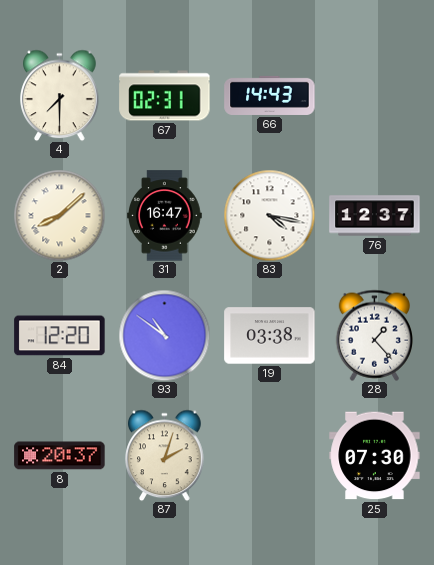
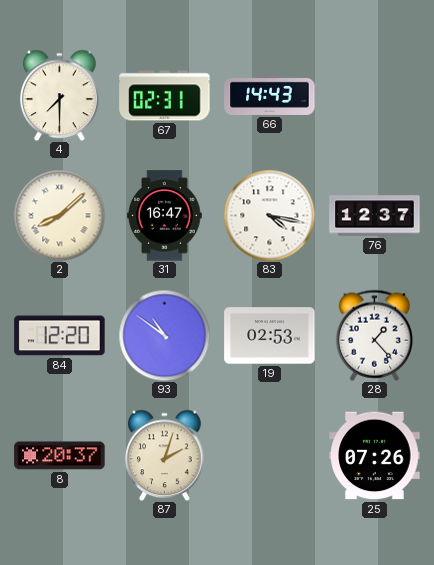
19: 03:38 -> 02:53 (270, 336)
25: 07:30 -> 07:26 (375, 456)
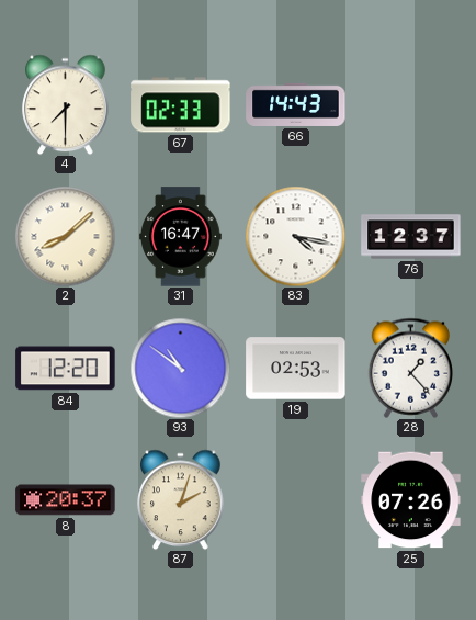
67: 02:31 -> 02:33 (181, 105)
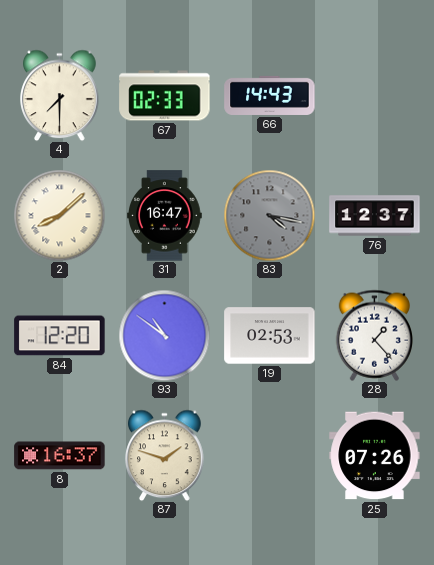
83 dial: white -> grey (269, 215)
8: 20:37 -> 16:37 (60, 456)
87: 2:03 -> 1:48 (165, 455)
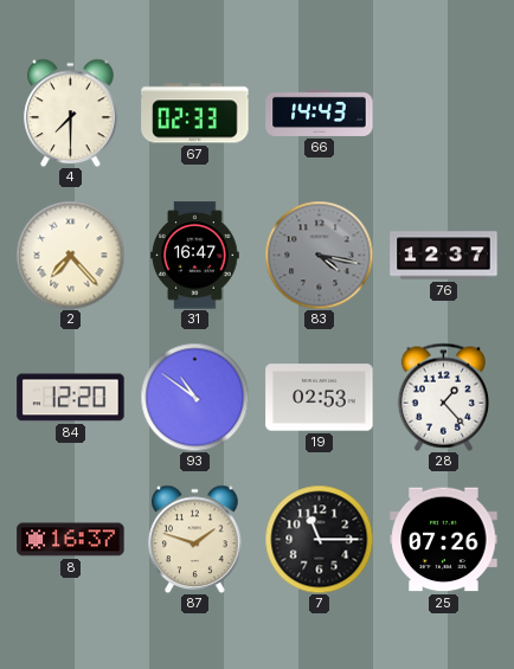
2: 8:08 -> 7:23 (70, 255)
7: none -> 11:15 (319, 539)
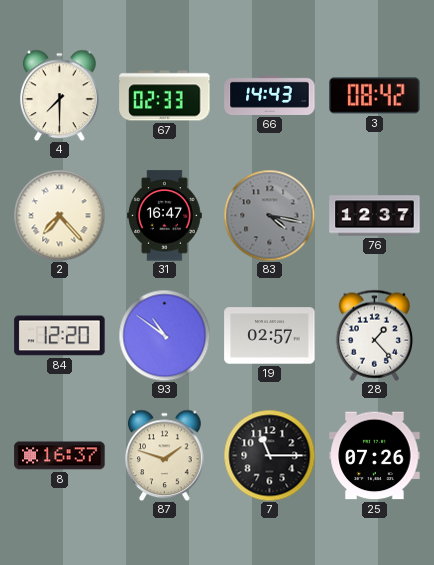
3: none -> 08:42 (375, 96)
19: 02:53 -> 02:57 (270, 336)
